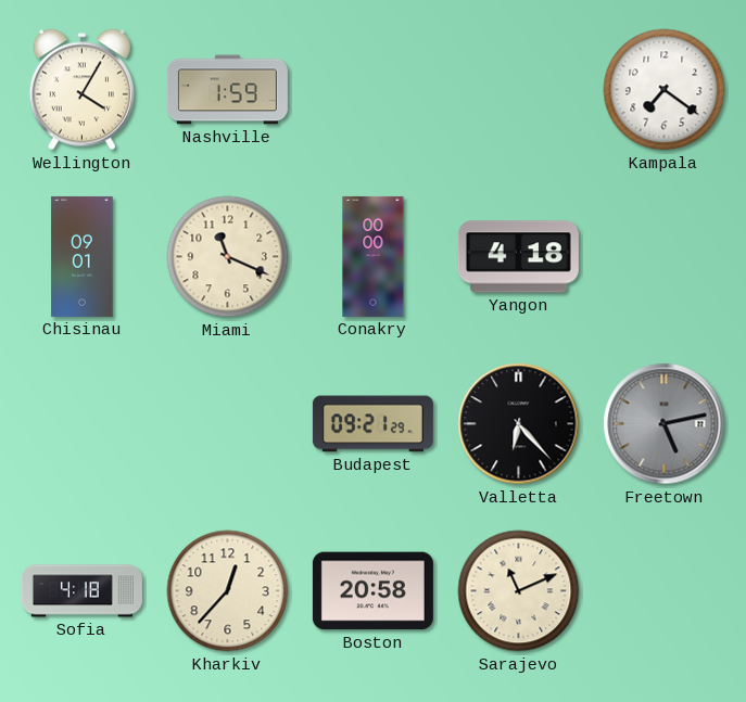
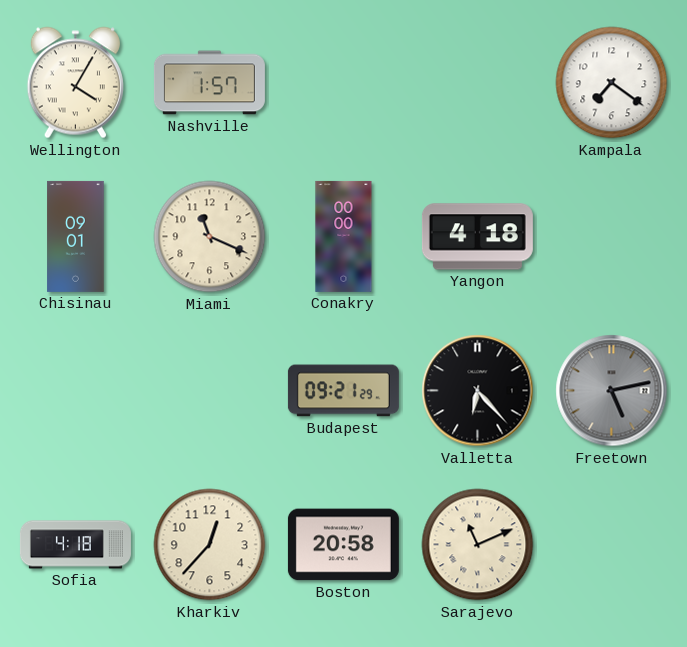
Nashville: 1:59 -> 1:57 (209, 83)
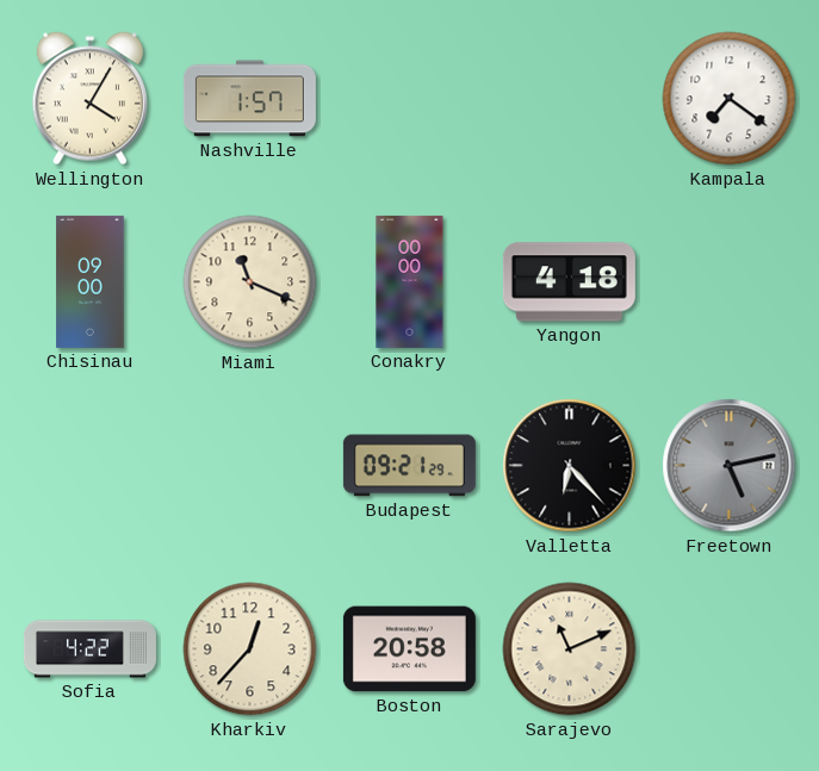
Chisinau: 09:01 -> 09:00 (91, 281)
Sofia: 4:18 -> 4:22 (89, 649)
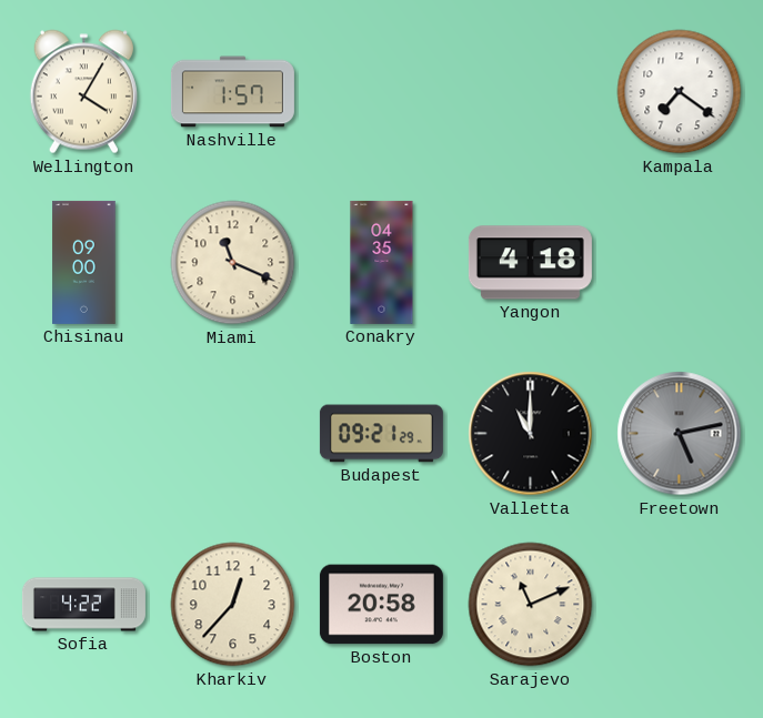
Conakry: 00:00 -> 04:35 (382, 262)
Valletta: 6:23 -> 11:00 (531, 434)
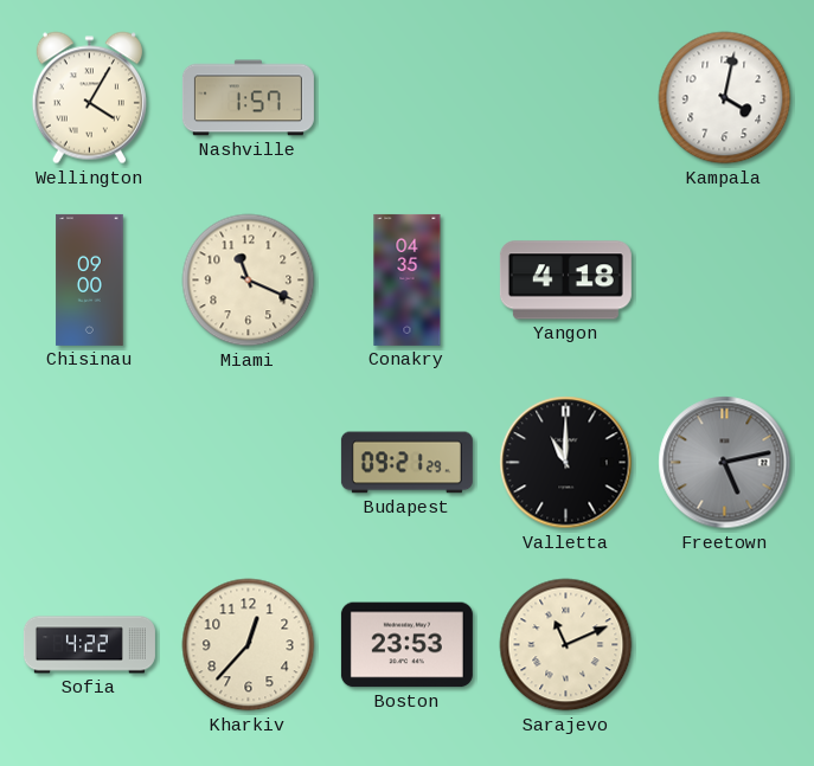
Kampala: 7:21 -> 4:02 (725, 98)
Boston: 20:58 -> 23:53 (406, 645)
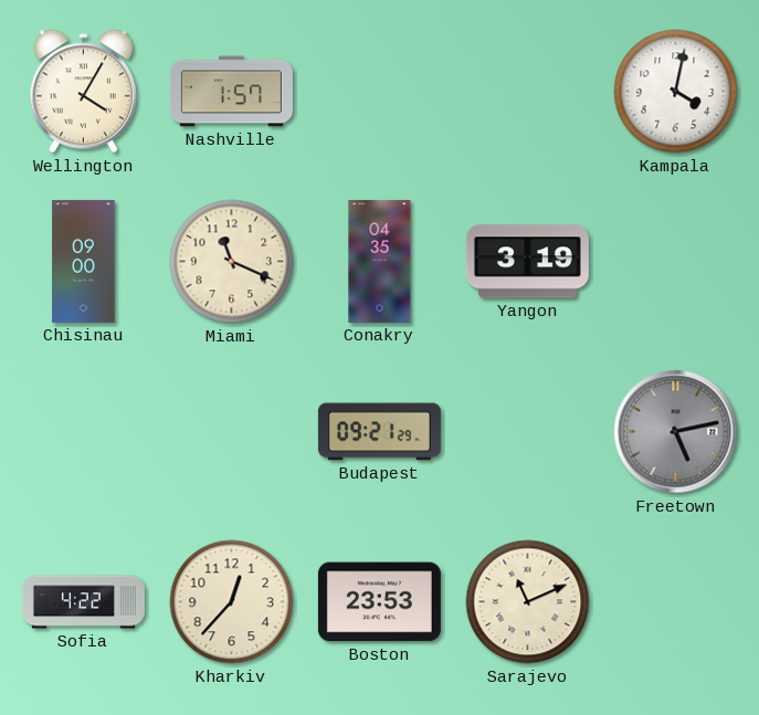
Yangon: 4:18 -> 3:19 (527, 262)
Valletta: 11:00 -> none (566, 463)
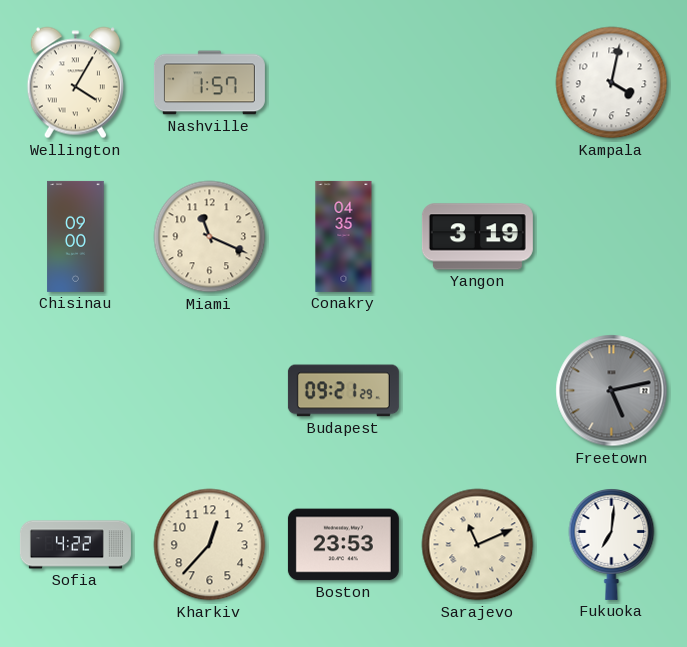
Fukuoka: none -> 7:01 (612, 545)
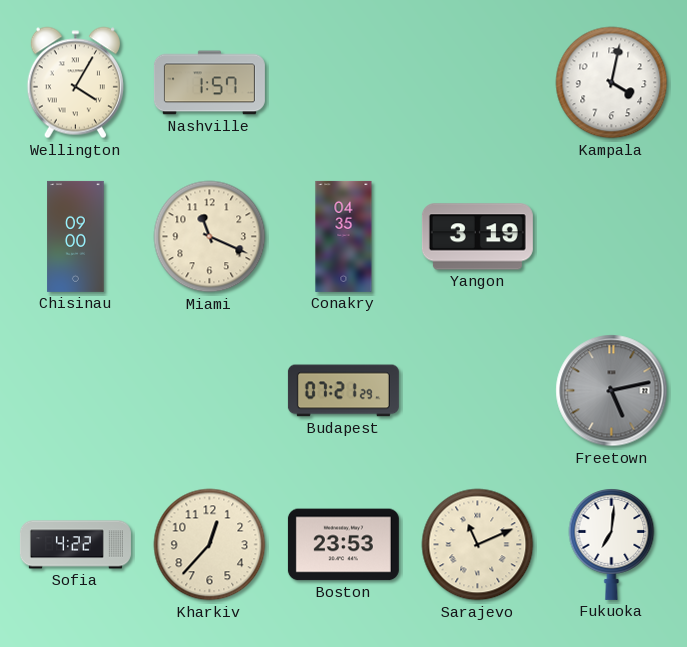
Budapest: 09:21 -> 07:21 (343, 391)
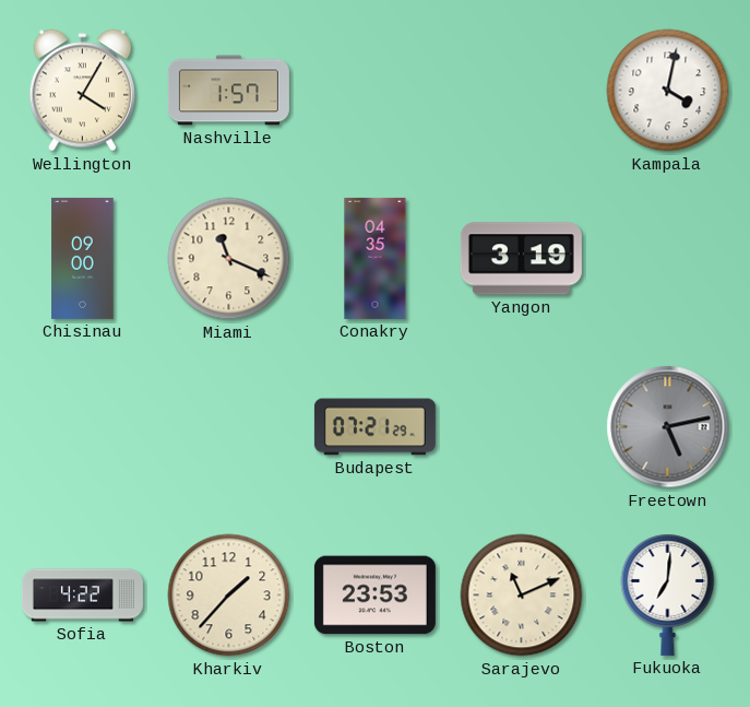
Kharkiv: 12:37 -> 1:37 (229, 596)
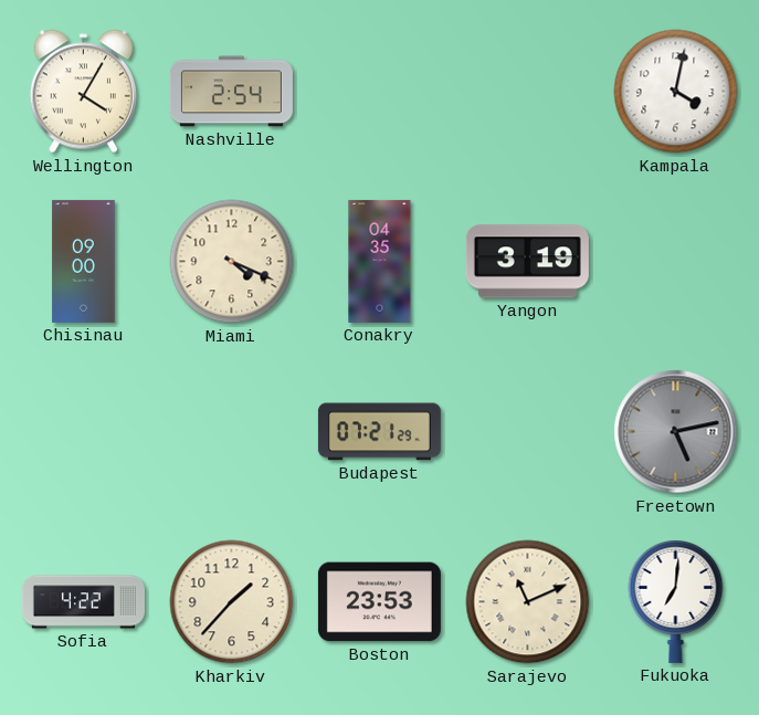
Nashville: 1:57 -> 2:54 (231, 92)
Miami: 11:19 -> 4:19 (232, 262)
